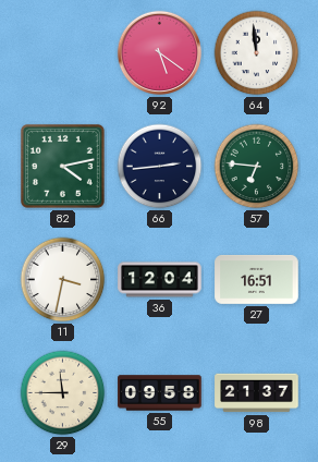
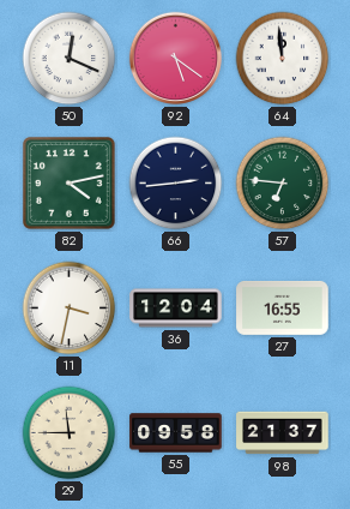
50: none -> 12:19 (70, 59)
27: 16:51 -> 16:55 (283, 309)
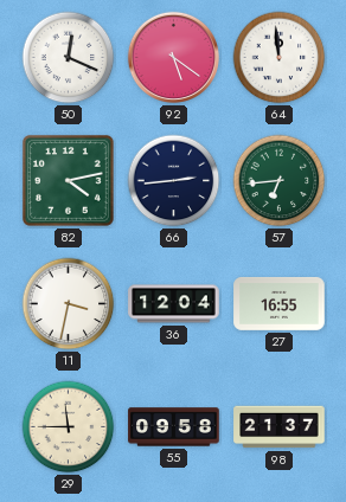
57: 6:46 -> 6:44 (280, 181)
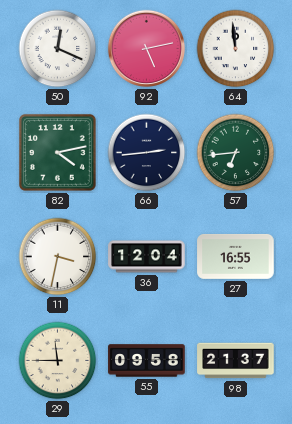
92: 5:21 -> 5:13 (147, 49)
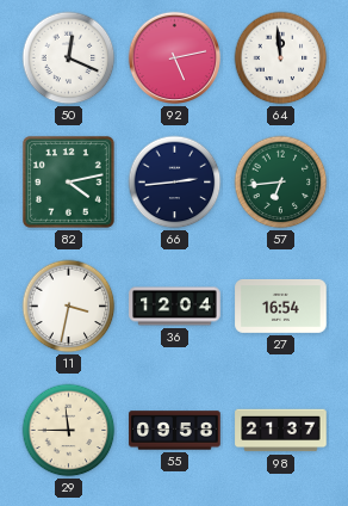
27: 16:55 -> 16:54 (281, 307)
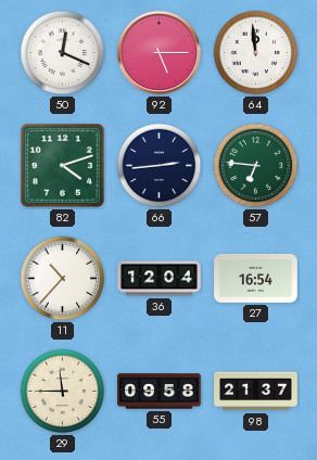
92: 5:13 -> 5:15 (160, 53)
82: 4:13 -> 4:12 (62, 165)
57: 6:44 -> 6:46 (256, 166)
11: 3:32 -> 10:37 (63, 279)
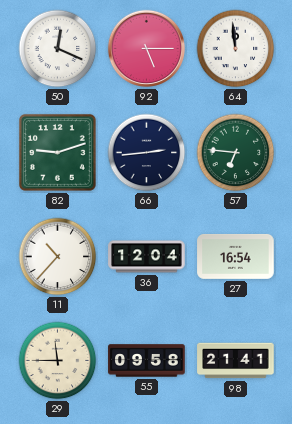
82: 4:12 -> 9:12 (57, 152)
98: 21:37 -> 21:41 (236, 361)
